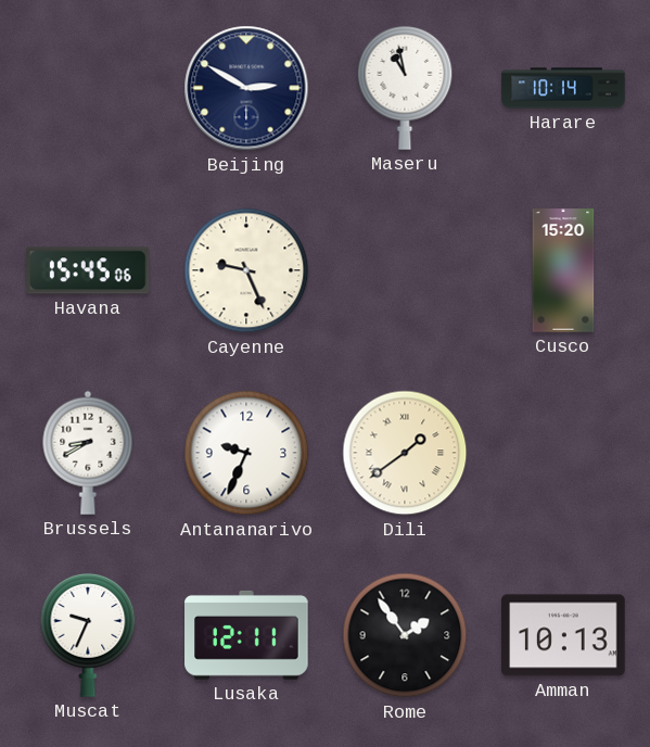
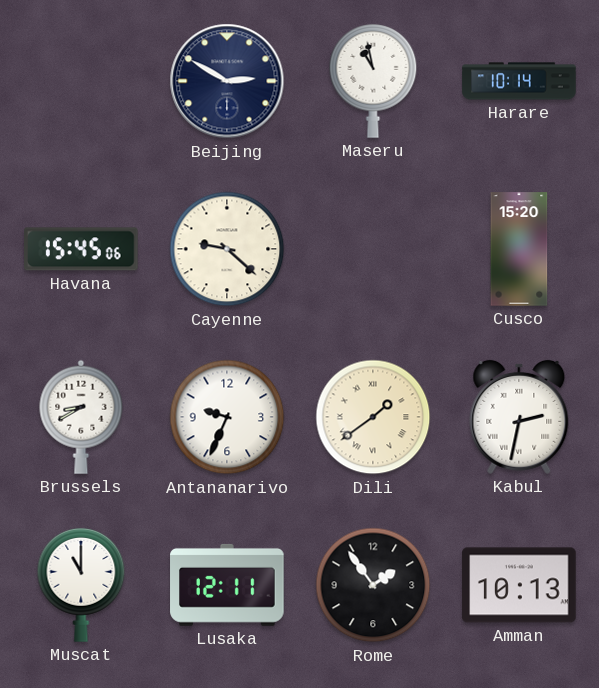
Cayenne: 9:26 -> 9:22 (227, 249)
Kabul: none -> 2:32 (519, 417)
Muscat: 9:34 -> 11:00 (81, 585)
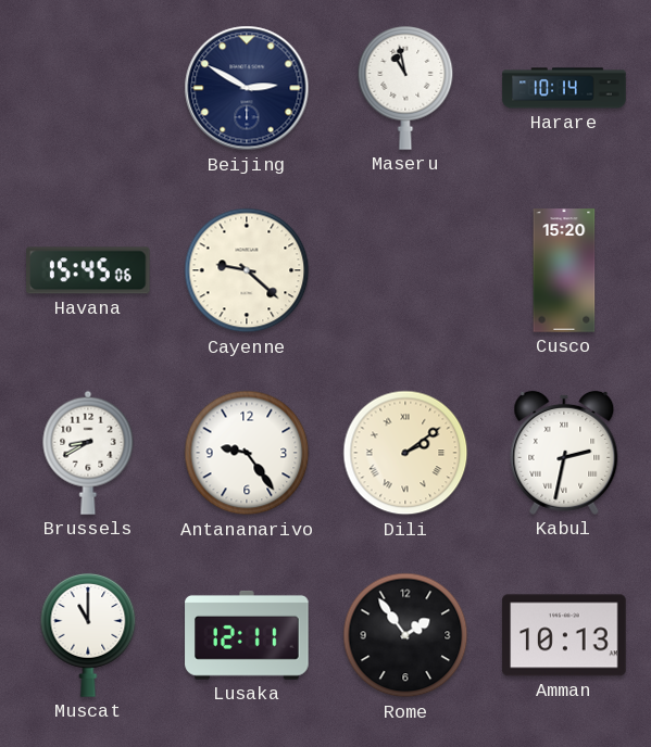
Antananarivo: 9:34 -> 9:24 (247, 453)
Dili: 1:39 -> 2:09 (405, 453)
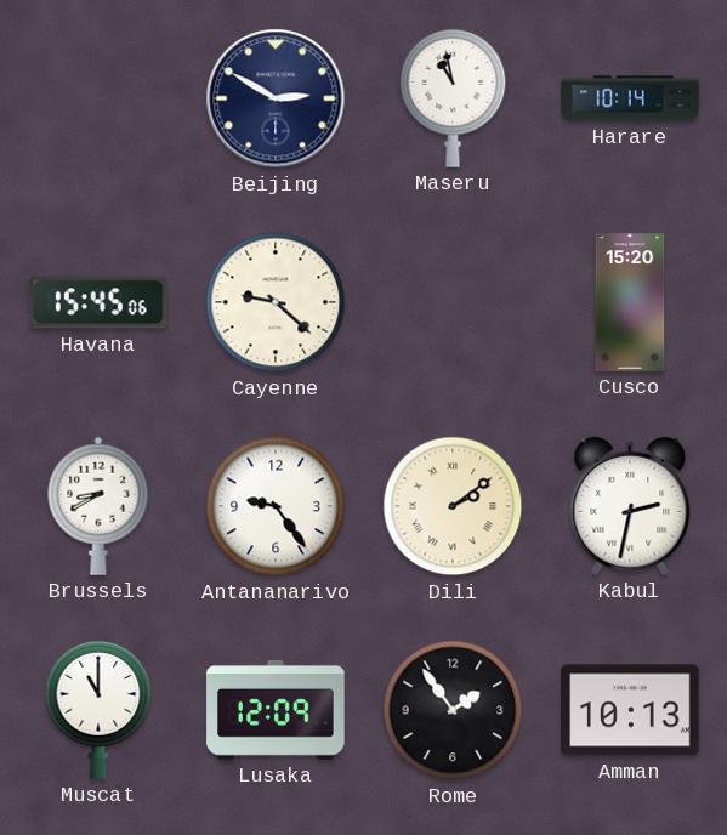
Lusaka: 12:11 -> 12:09 (276, 710)
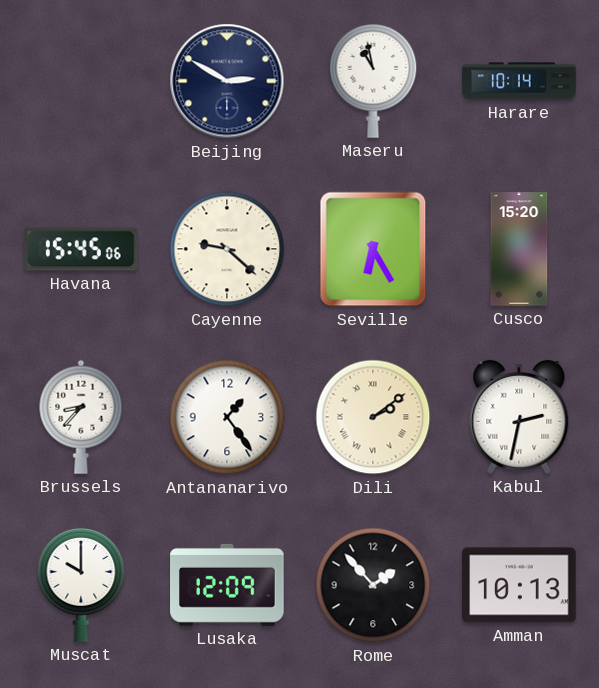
Seville: none -> 6:25 (373, 249)
Brussels: 8:40 -> 8:37 (81, 417)
Antananarivo: 9:24 -> 1:24 (227, 417)
Muscat: 11:00 -> 10:00 (81, 585)
Rome: 1:54 -> 1:53 (373, 585)
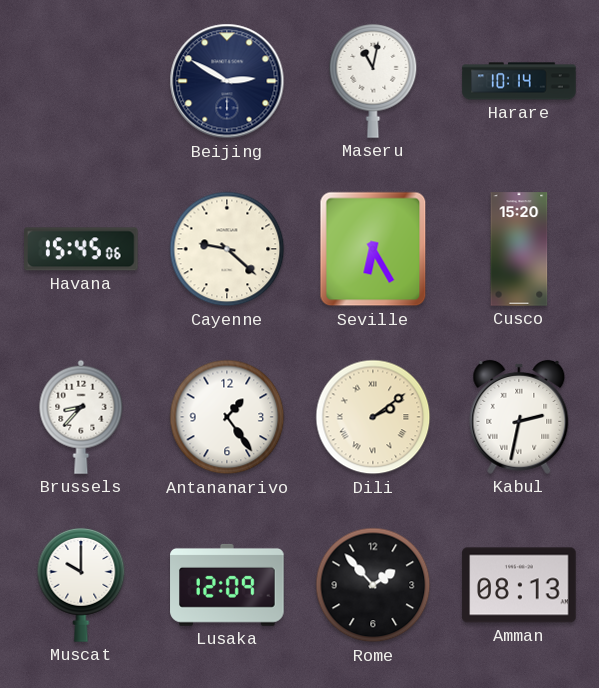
Maseru: 10:58 -> 11:02 (373, 81)
Amman: 10:13 -> 08:13 (519, 585)
